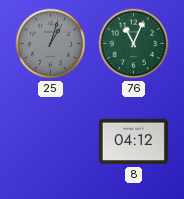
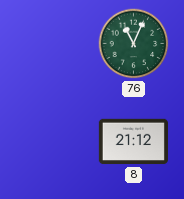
25: 1:03 -> none (51, 44)
8: 04:12 -> 21:12 (133, 142)
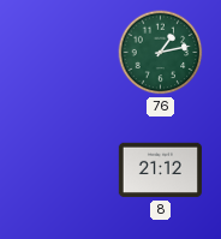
76: 11:04 -> 1:13 (161, 53)
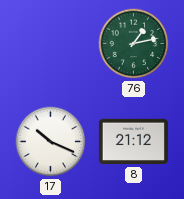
17: none -> 10:19 (51, 142)
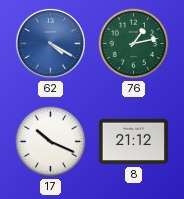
62: none -> 4:20 (50, 43)
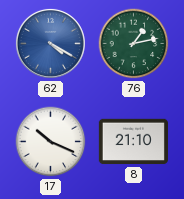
8: 21:12 -> 21:10 (133, 142)
